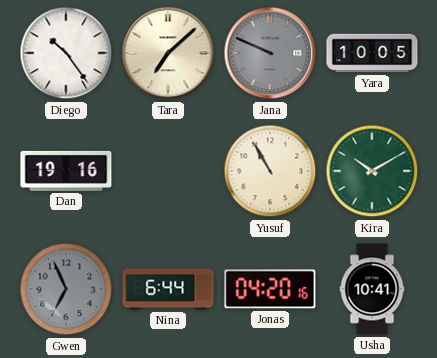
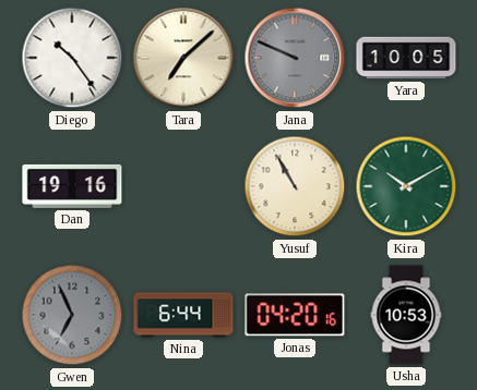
Usha: 10:41 -> 10:53 (406, 315)
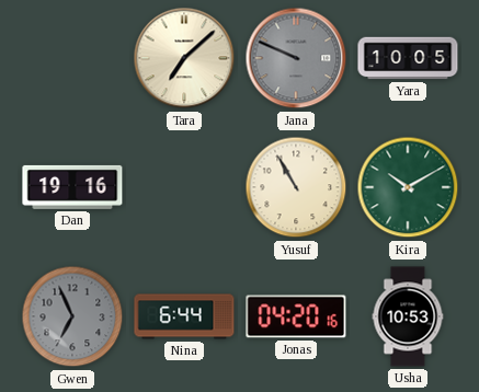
Diego: 10:24 -> none (72, 58)
